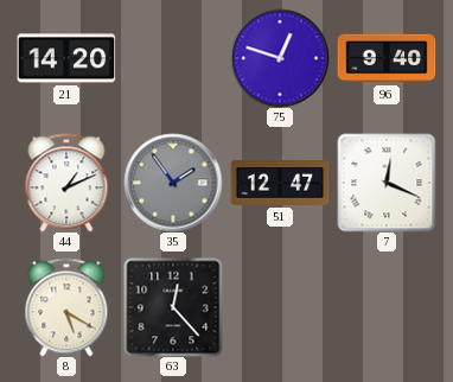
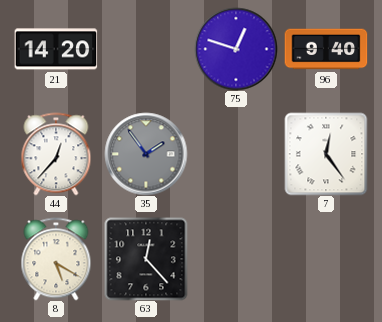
44: 1:11 -> 12:37 (56, 154)
51: 12:47 -> none (280, 183)
7: 12:19 -> 12:24 (326, 154)
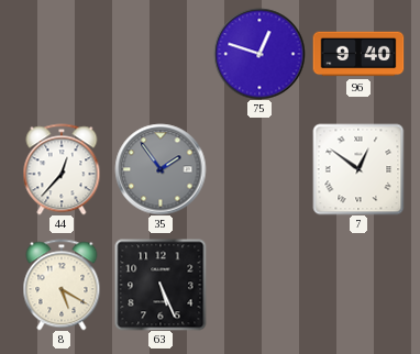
21: 14:20 -> none (56, 49)
7: 12:24 -> 12:51 (358, 169)
63: 12:23 -> 5:26 (161, 285)
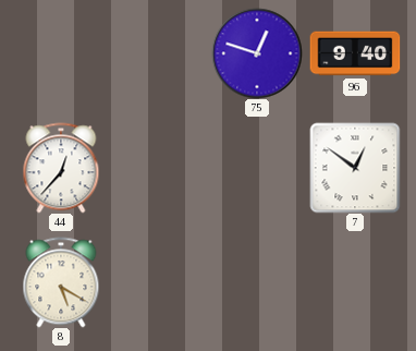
35: 1:54 -> none (161, 169)
63: 5:26 -> none (161, 285)
